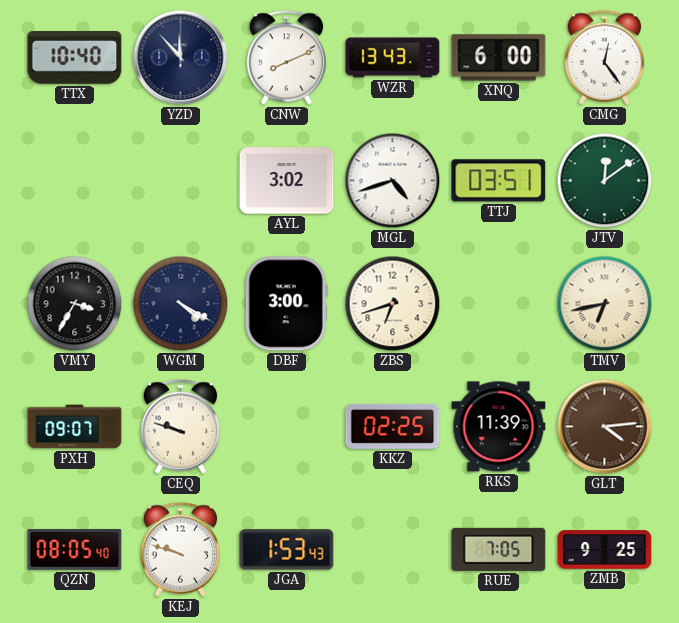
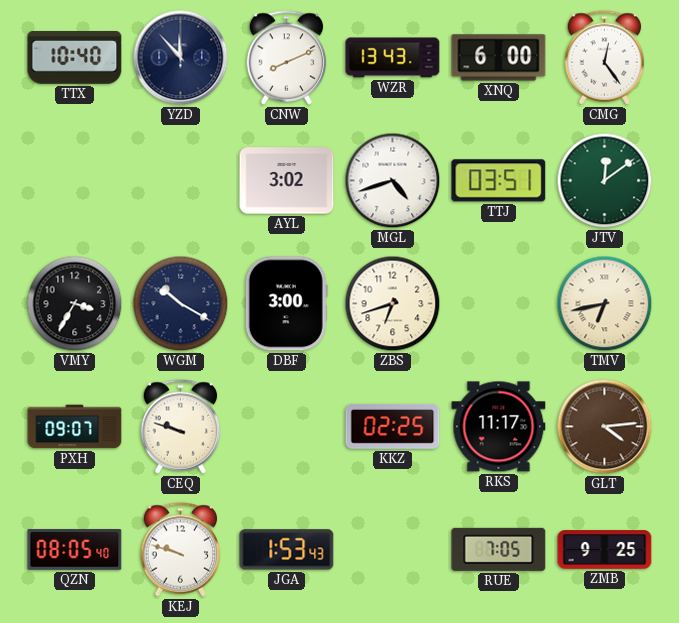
WGM: 4:20 -> 10:20 (181, 304)
RKS: 11:39 -> 11:17 (499, 427)
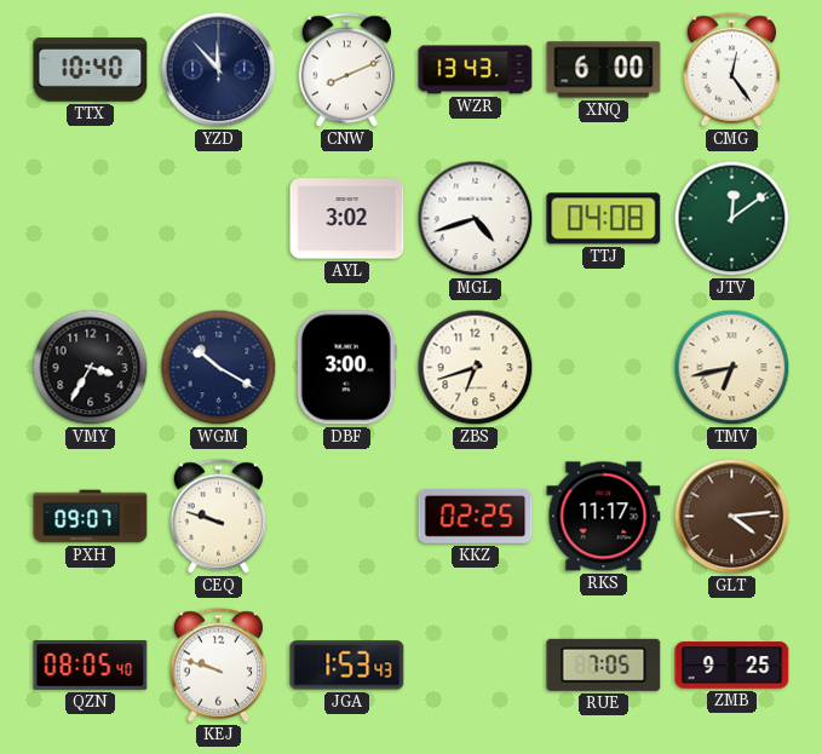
TTJ: 03:51 -> 04:08 (604, 219)
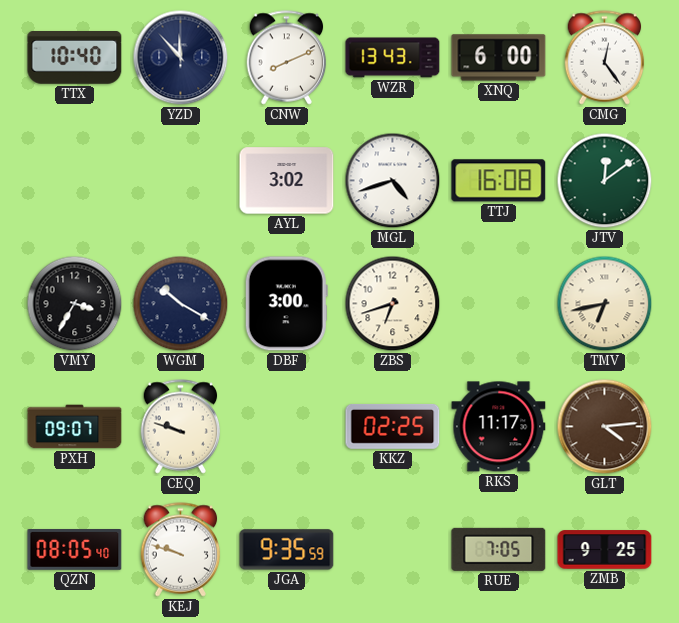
TTJ: 04:08 -> 16:08 (499, 181)
JGA: 1:53 -> 9:35 (287, 550)
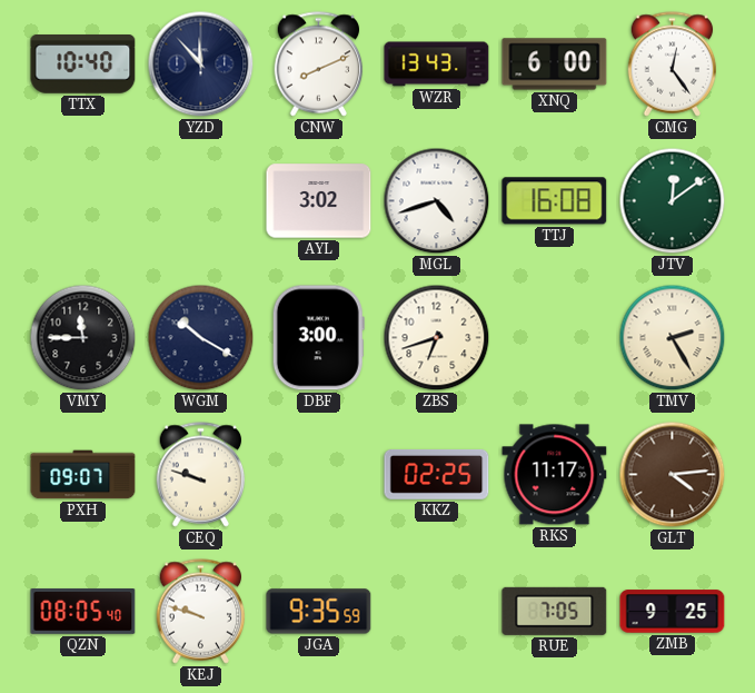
VMY: 3:35 -> 11:45 (83, 338)
TMV: 6:43 -> 2:25 (673, 338)
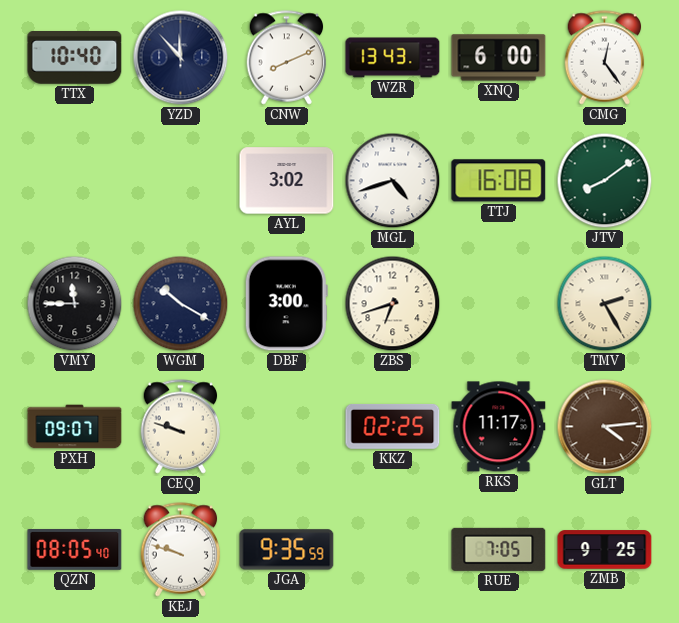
JTV: 12:09 -> 8:09 (605, 181)
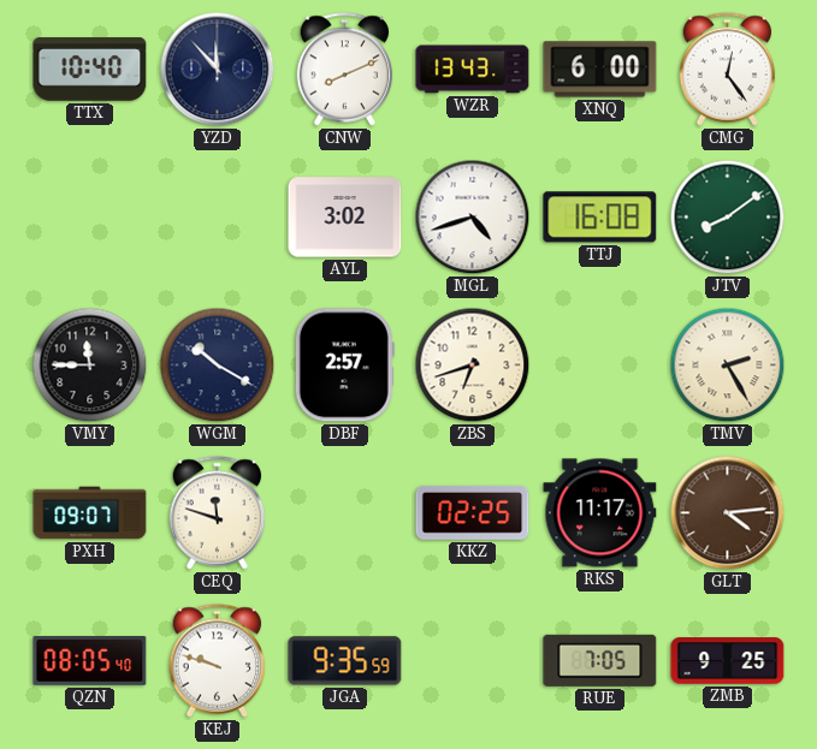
DBF: 3:00 -> 2:57 (344, 365)
CEQ: 9:48 -> 11:48 (218, 513)
